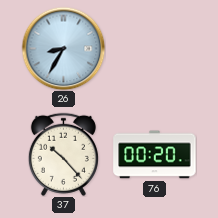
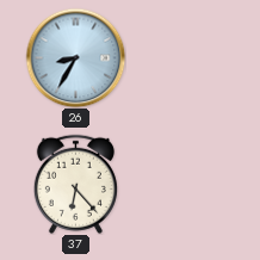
37: 10:23 -> 6:23 (75, 184)
76: 00:20 -> none (155, 155)
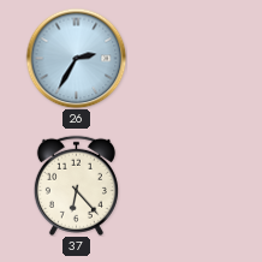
26: 8:35 -> 2:35 (76, 58)
